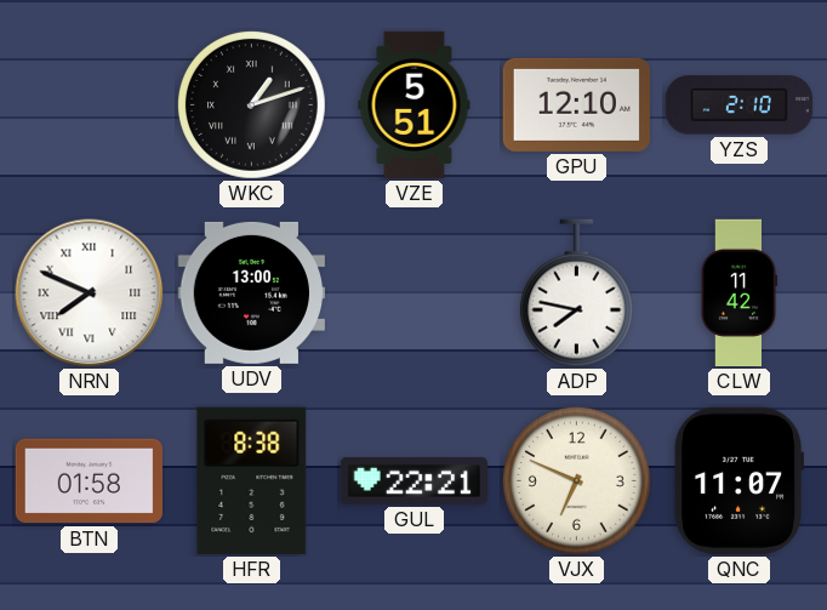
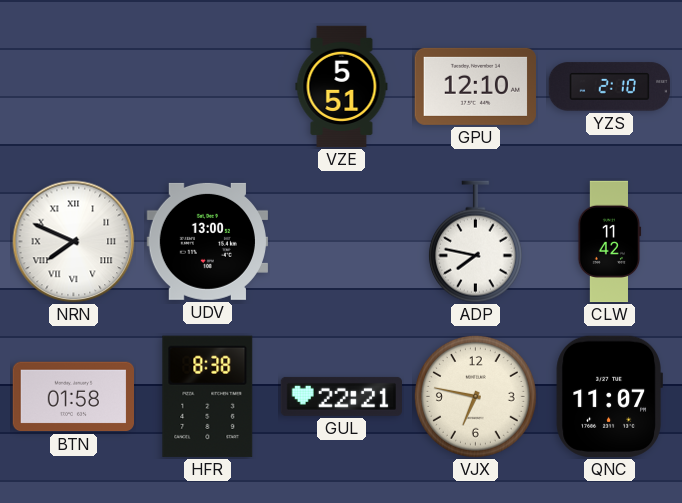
WKC: 1:12 -> none (251, 104)
VJX: 6:49 -> 6:47 (475, 396)
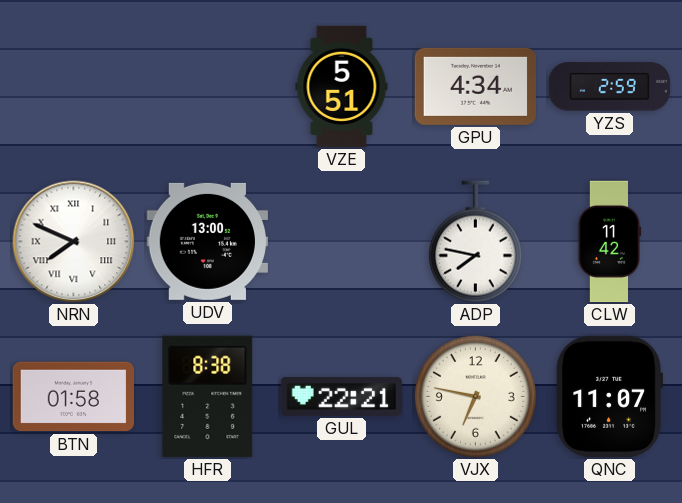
GPU: 12:10 -> 4:34 (475, 86)
YZS: 2:10 -> 2:59 (609, 87)
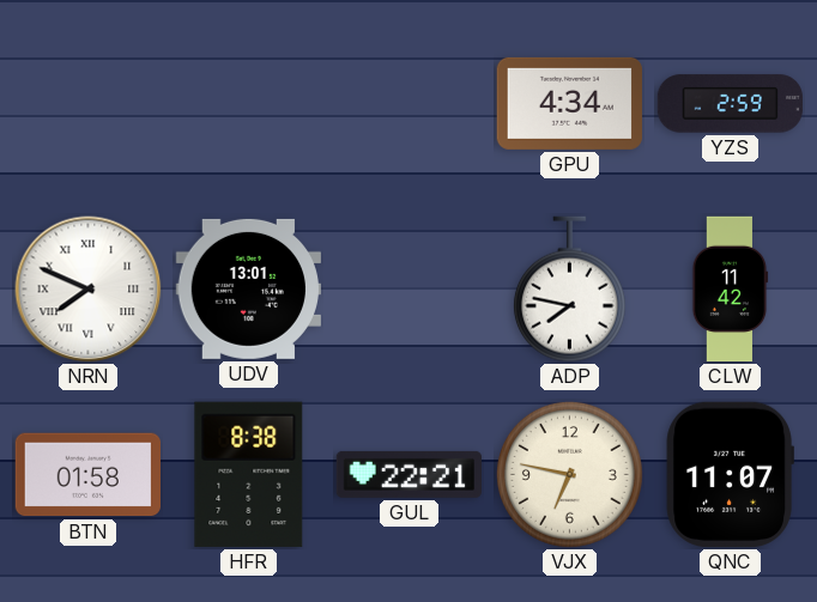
VZE: 5:51 -> none (342, 87)
UDV: 13:00 -> 13:01 (248, 288)
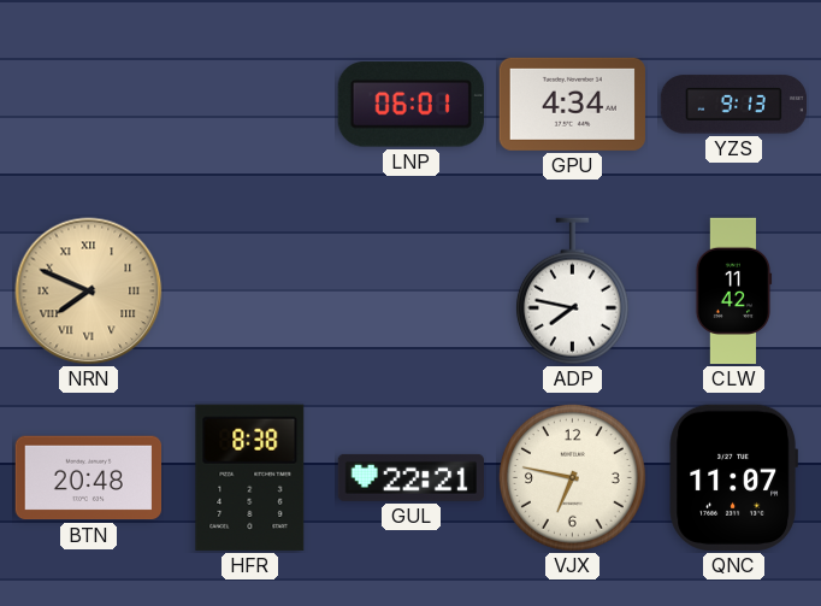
LNP: none -> 06:01 (410, 105)
YZS: 2:59 -> 9:13 (733, 105)
NRN dial: white -> champagne (89, 292)
UDV: 13:01 -> none (248, 288)
BTN: 01:58 -> 20:48 (88, 478)
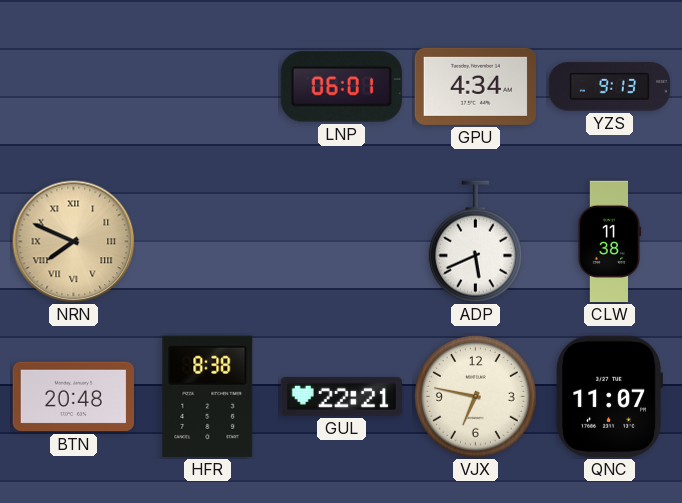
ADP: 7:47 -> 5:41 (475, 242)
CLW: 11:42 -> 11:38 (609, 242)
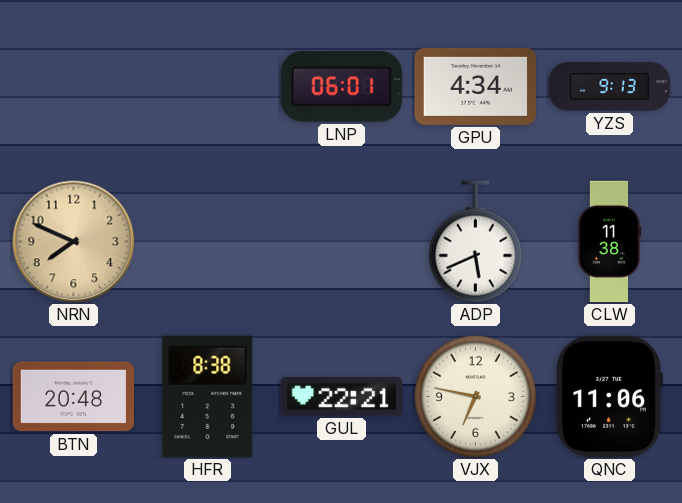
NRN numerals: Roman -> Arabic (74, 242)
QNC: 11:07 -> 11:06 (609, 396)
